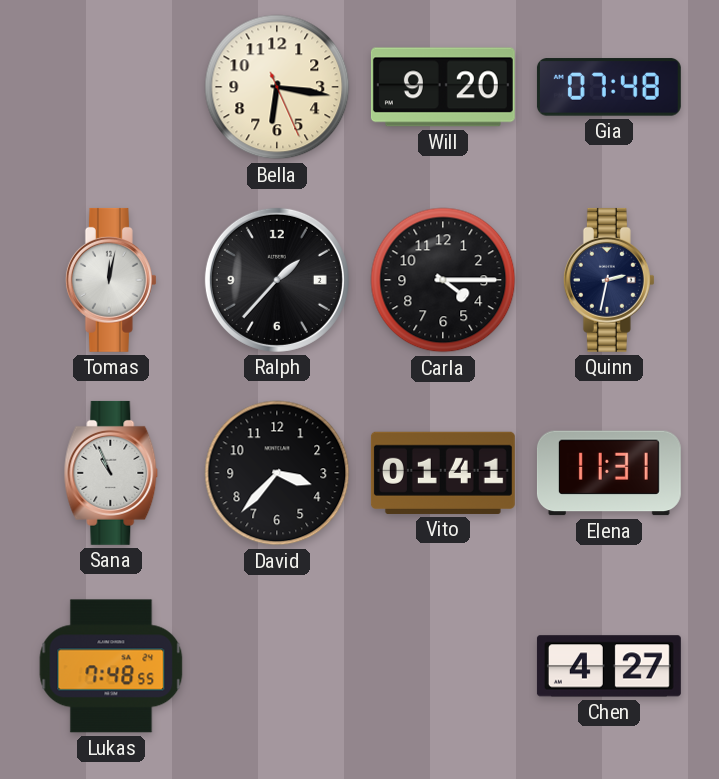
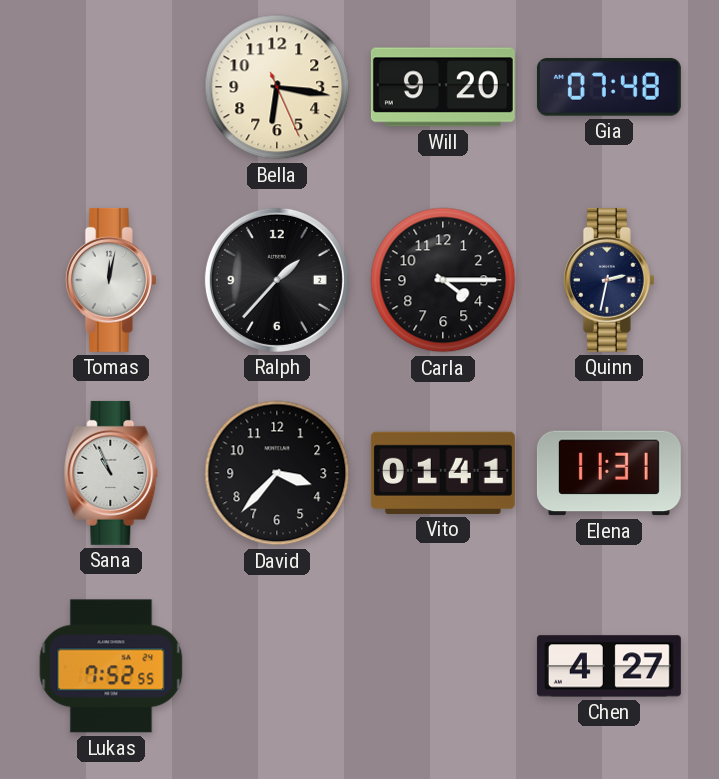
Lukas: 7:48 -> 7:52 (111, 666)
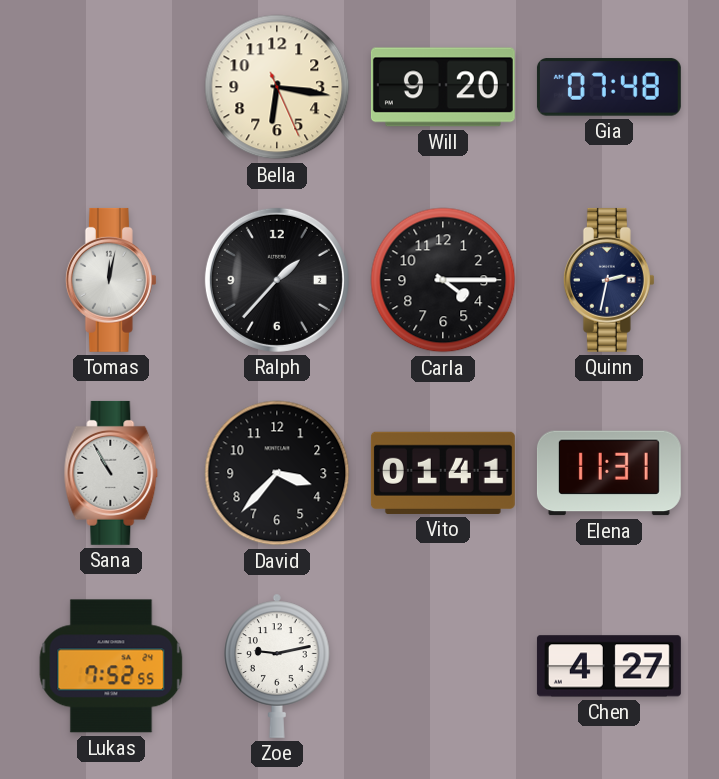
Sana: 10:56 -> 10:55 (111, 473)
Zoe: none -> 9:13 (277, 666)
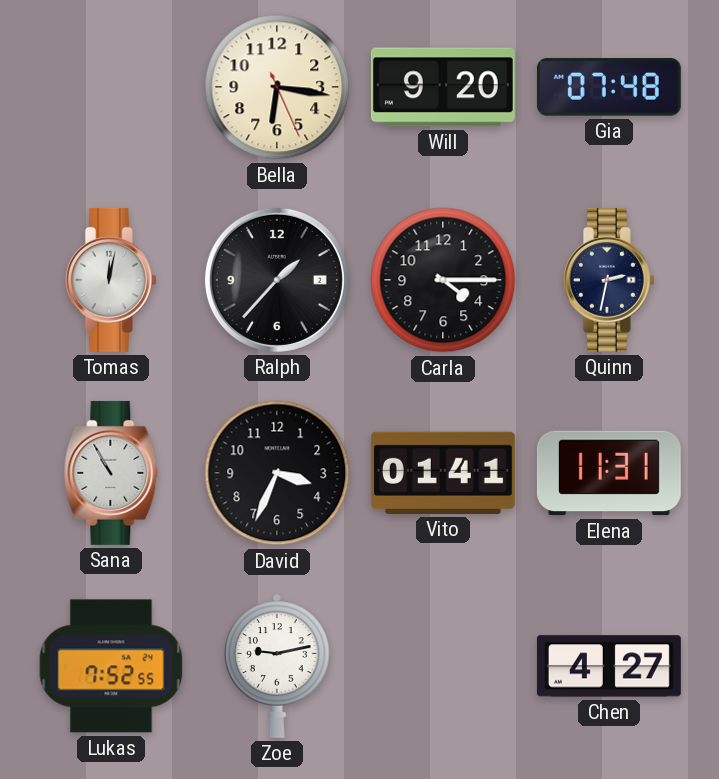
David: 3:37 -> 3:34 (277, 473)
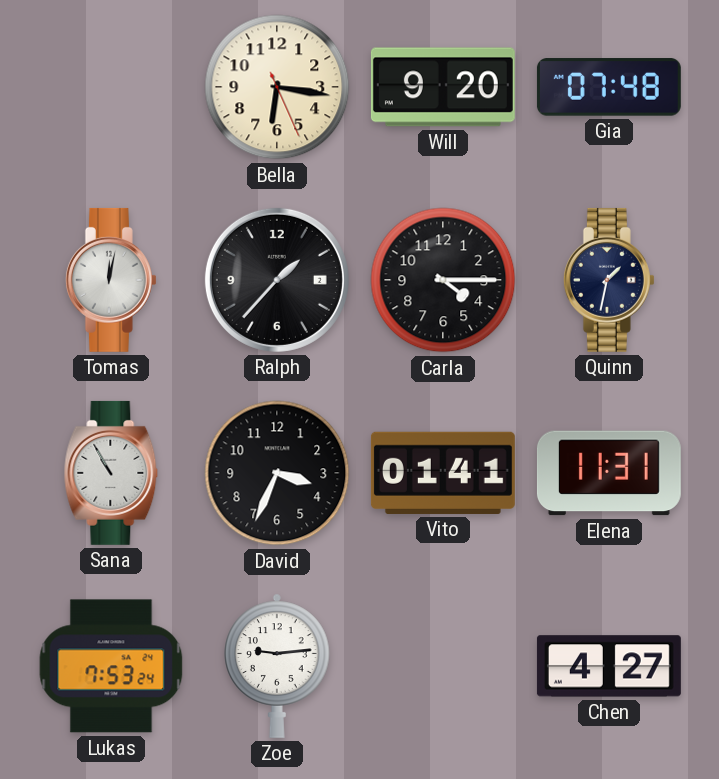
Quinn: 2:32 -> 1:32 (609, 280)
Lukas: 7:52 -> 7:53 (111, 666)
Zoe: 9:13 -> 9:14 (277, 666)
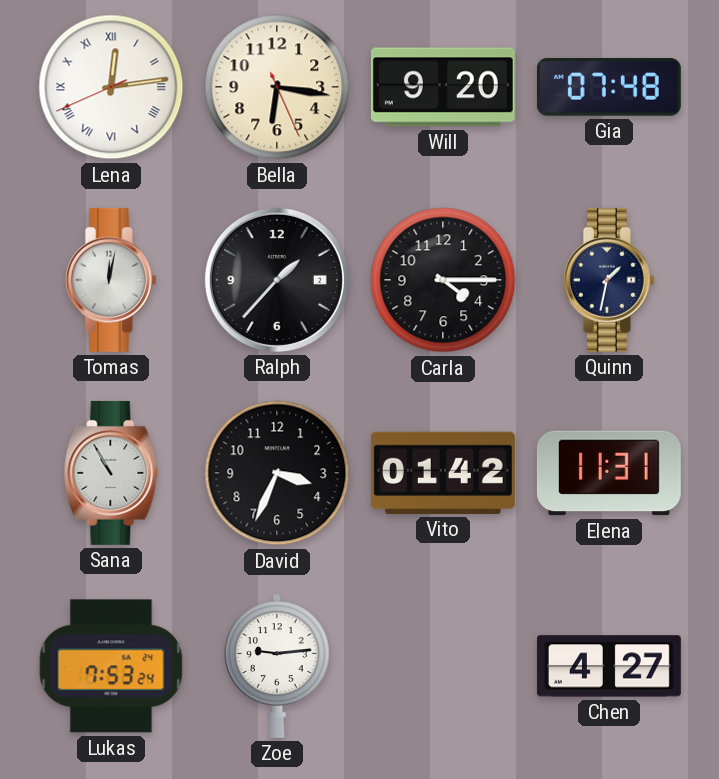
Lena: none -> 12:13 (111, 87)
Vito: 01:41 -> 01:42 (443, 473)
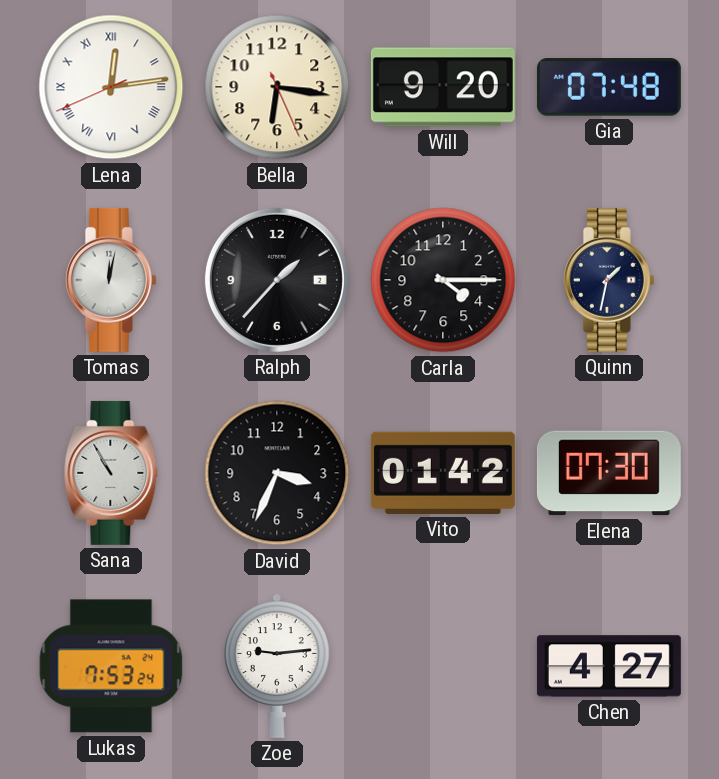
Elena: 11:31 -> 07:30 (609, 473)
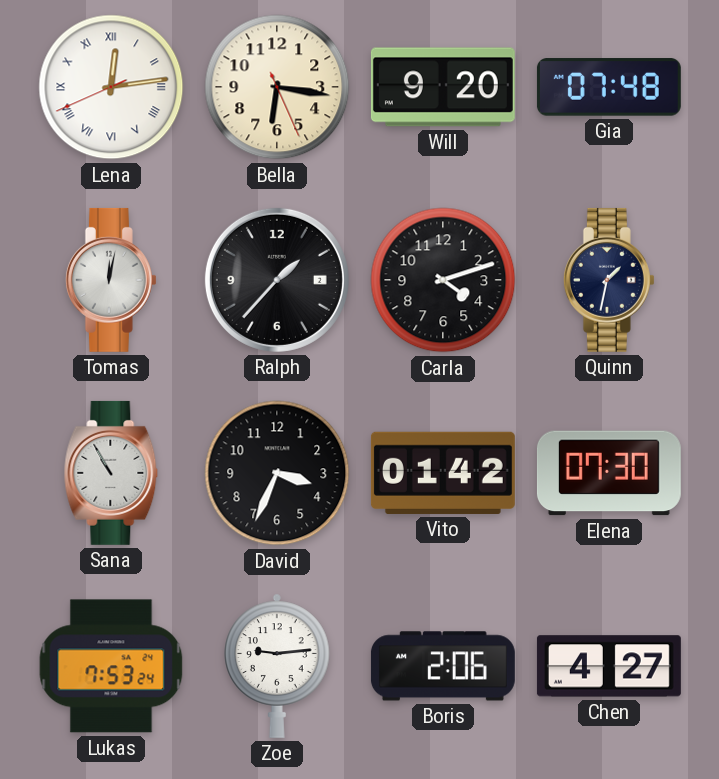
Carla: 4:15 -> 4:12 (443, 280)
Boris: none -> 2:06 (443, 666)
